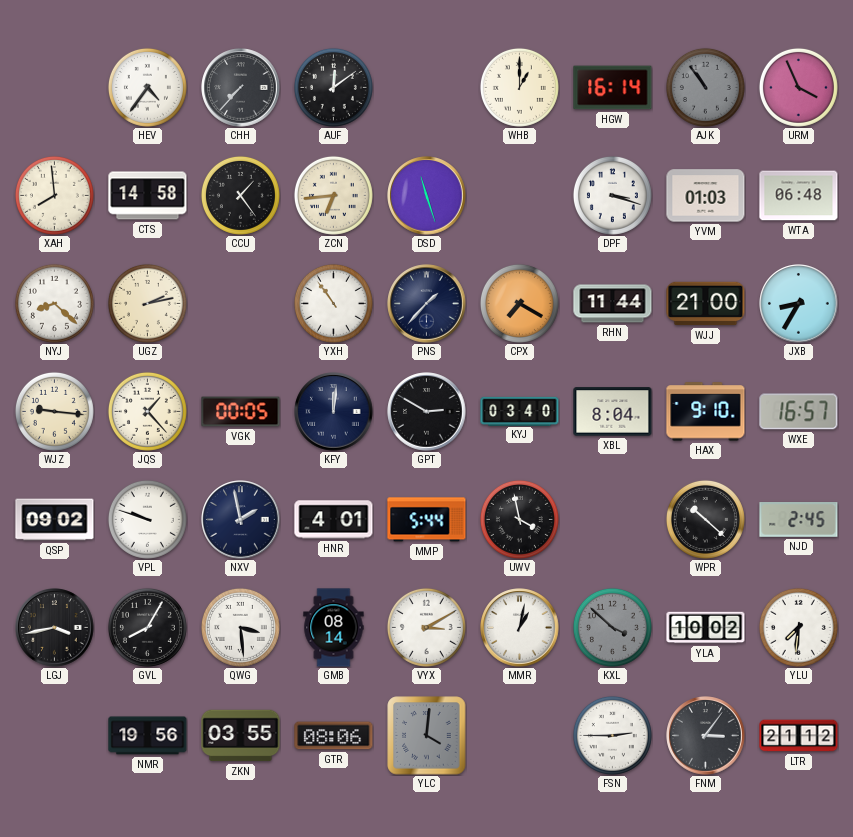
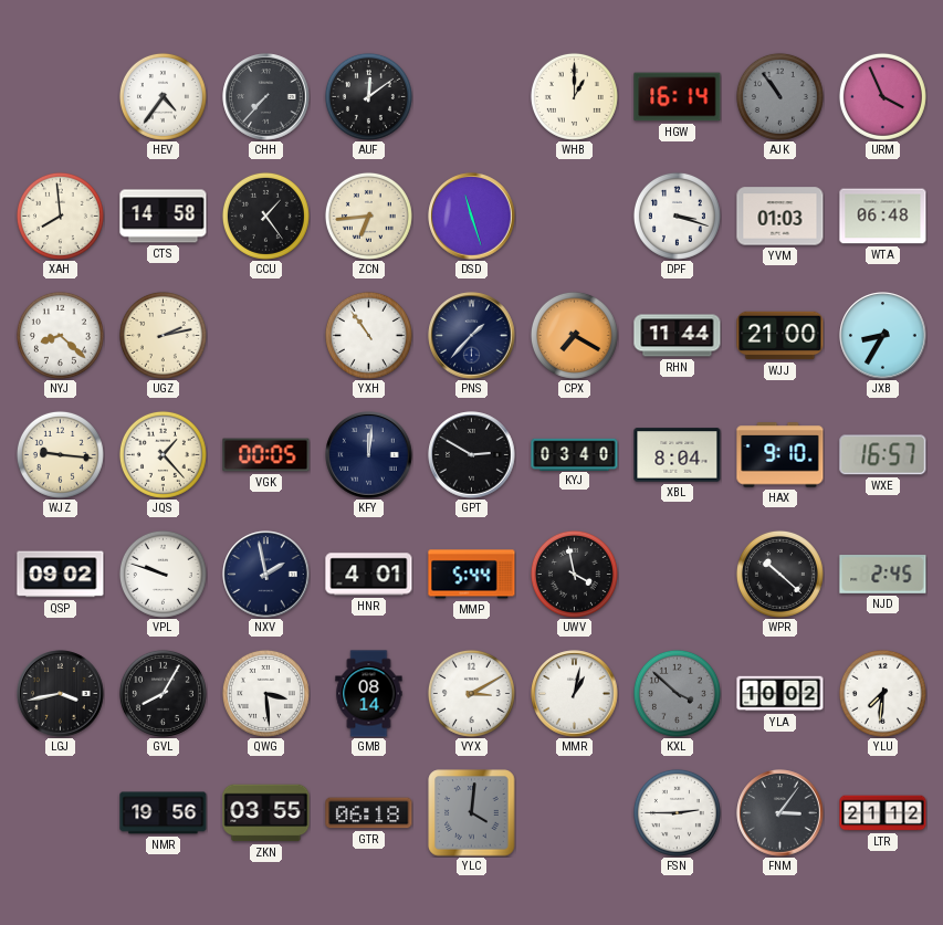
GTR: 08:06 -> 06:18 (369, 813)
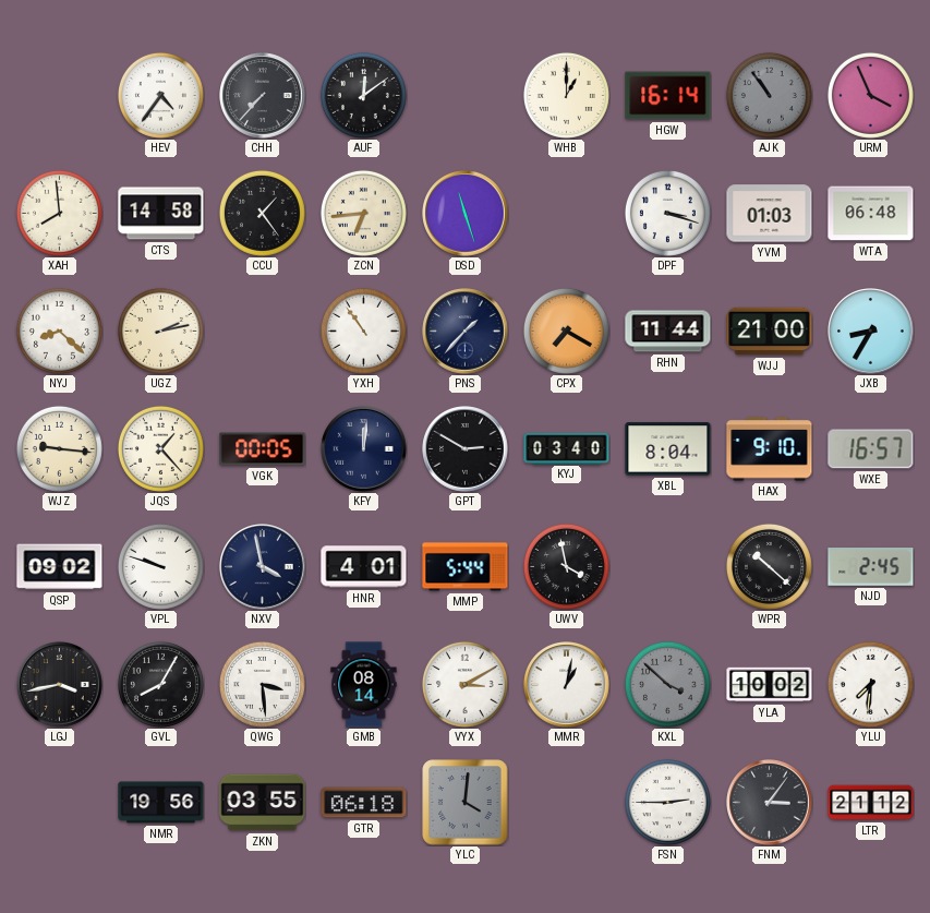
NXV: 1:58 -> 3:58 (263, 567)
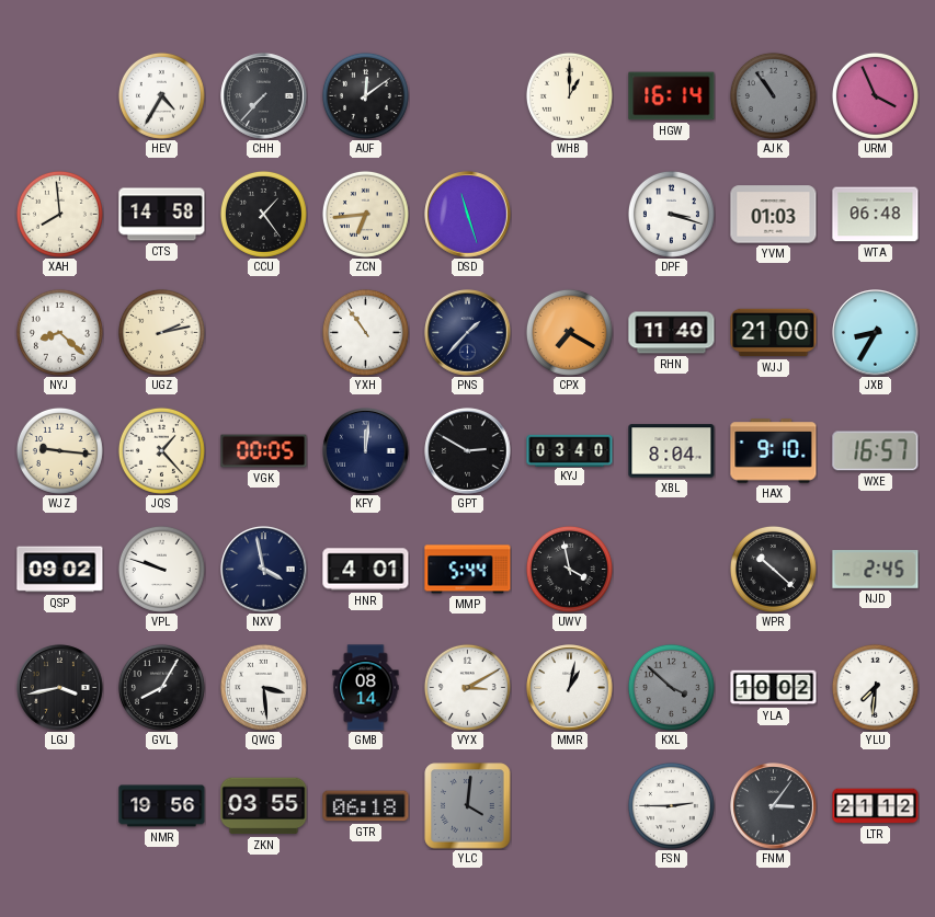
HEV: 4:36 -> 4:35 (161, 95)
RHN: 11:44 -> 11:40 (672, 333)
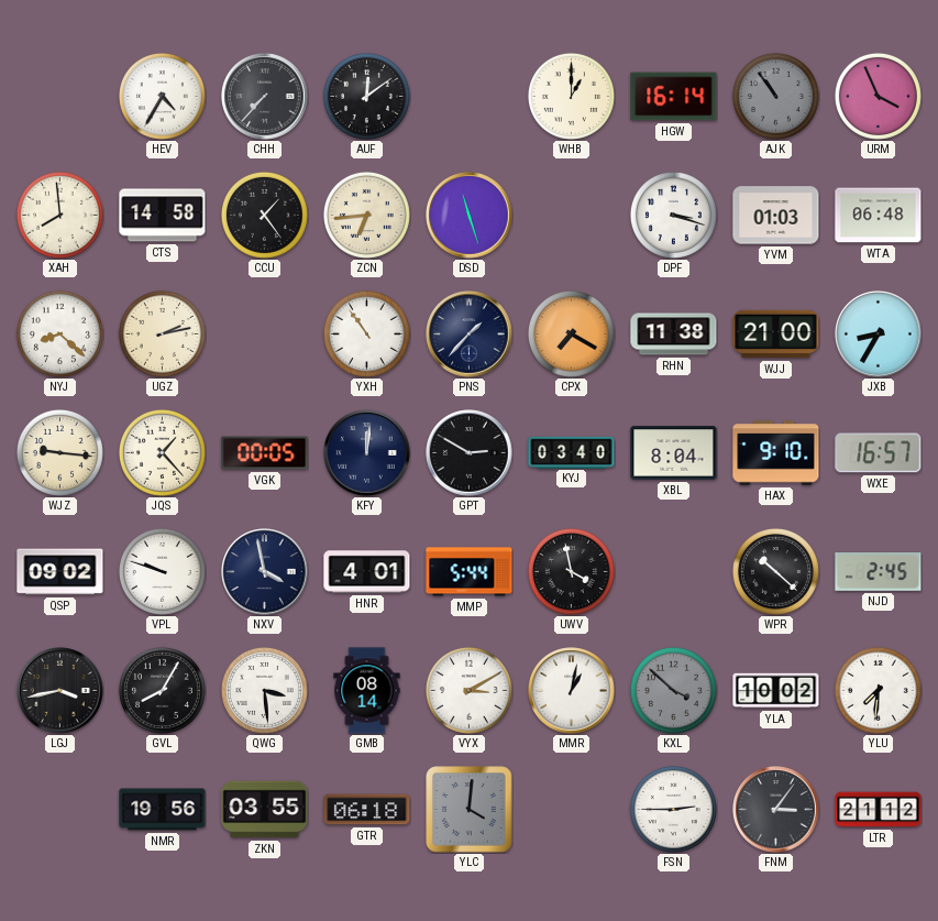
RHN: 11:40 -> 11:38 (674, 335)
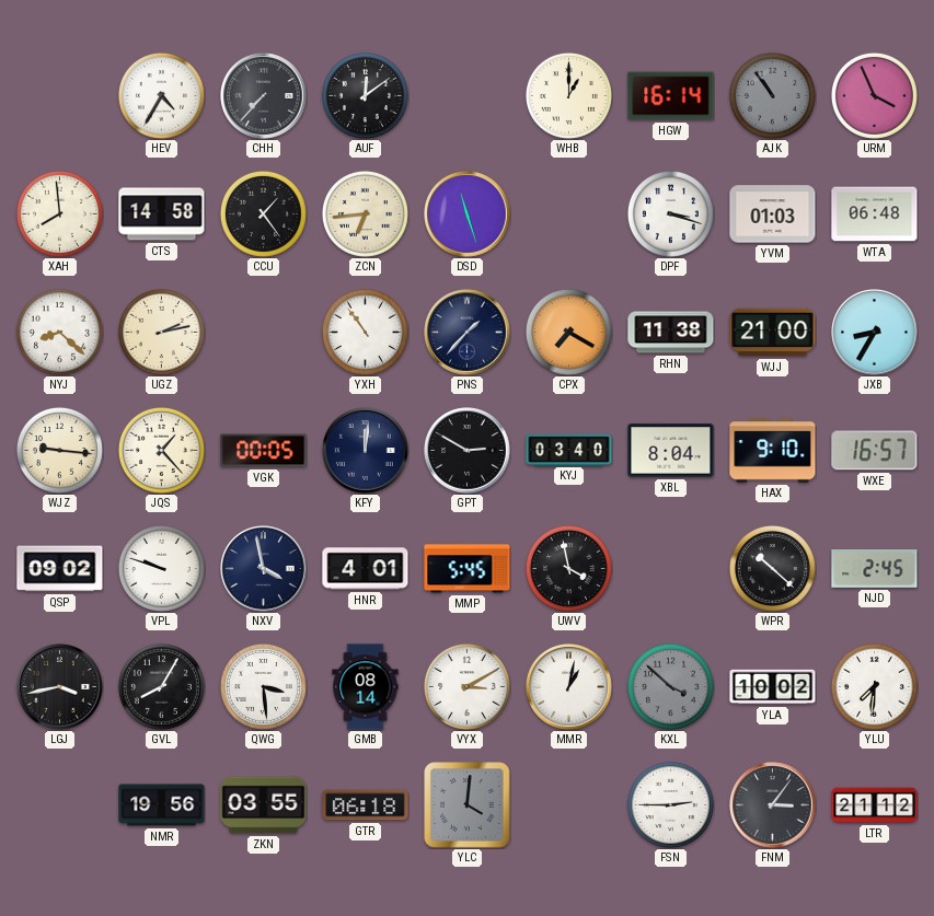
MMP: 5:44 -> 5:45 (468, 569)
